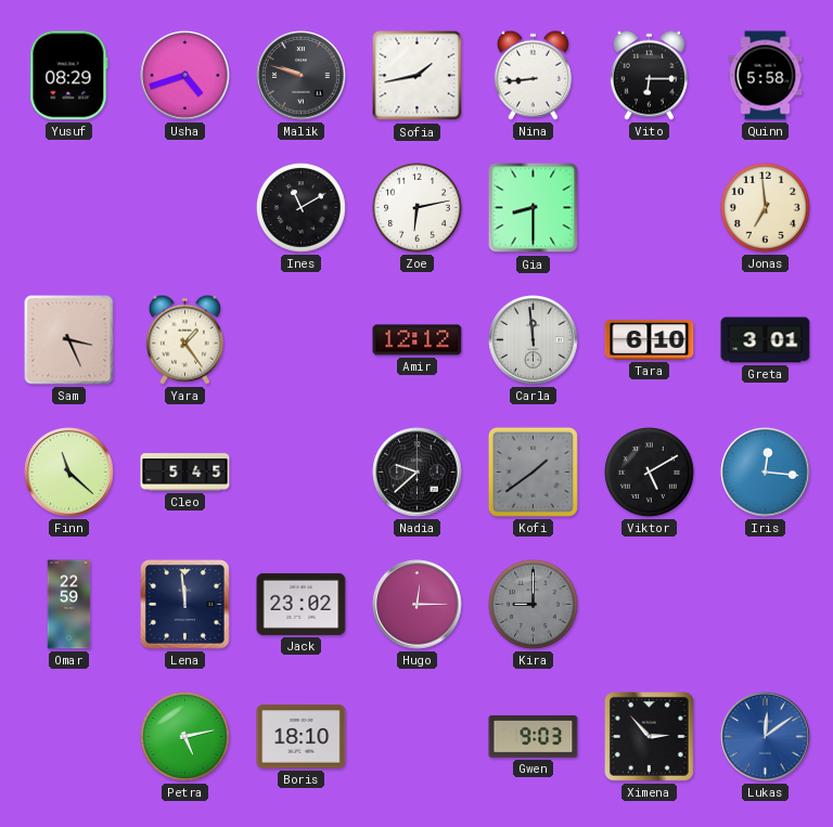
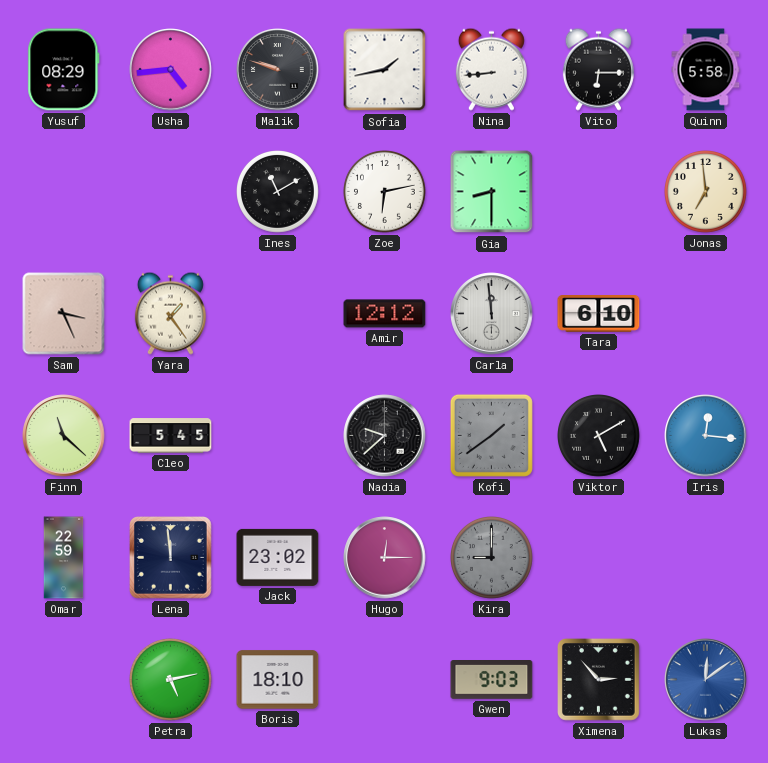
Usha: 4:42 -> 4:44 (171, 70)
Greta: 3:01 -> none (766, 340)
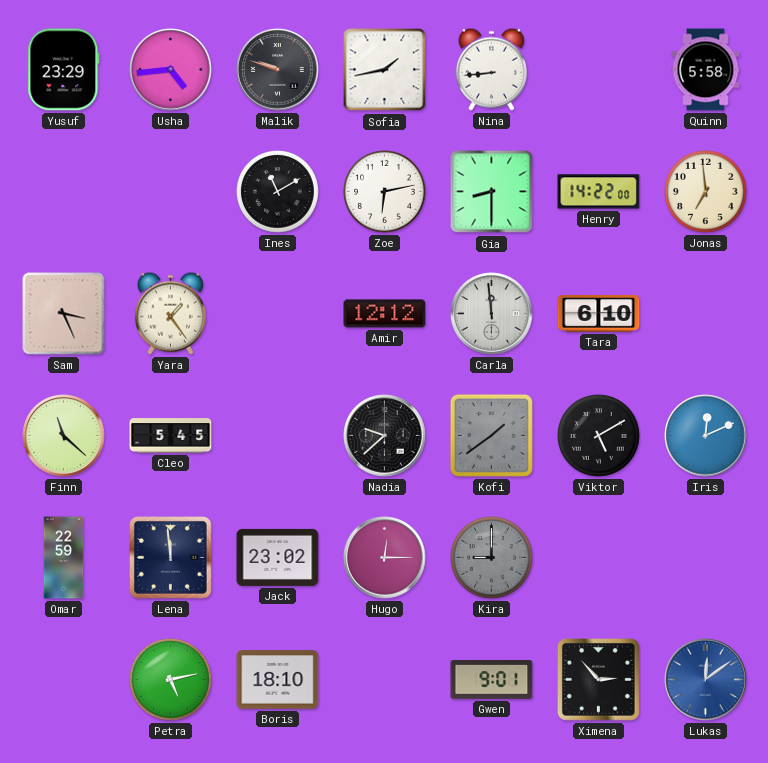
Yusuf: 08:29 -> 23:29 (64, 70)
Vito: 6:15 -> none (598, 69)
Henry: none -> 14:22 (599, 192)
Iris: 12:16 -> 12:11 (706, 436)
Gwen: 9:03 -> 9:01 (492, 680)
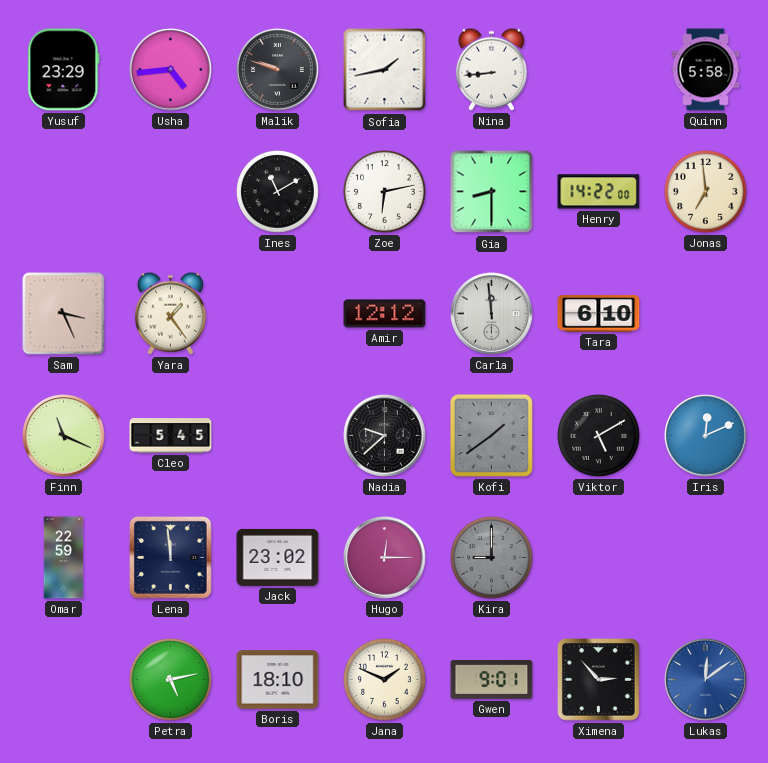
Finn: 11:22 -> 11:19 (64, 436)
Jana: none -> 1:49 (385, 680)
